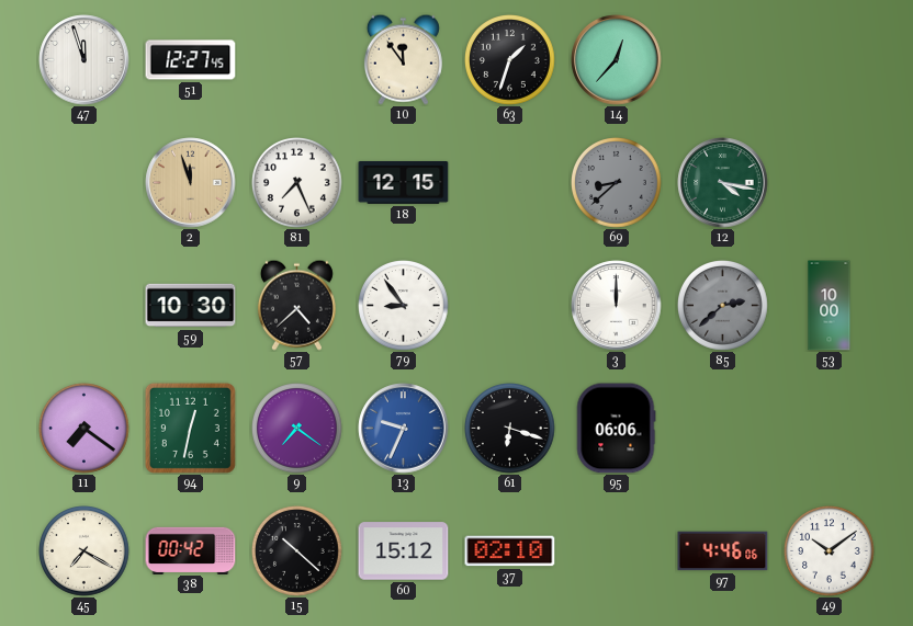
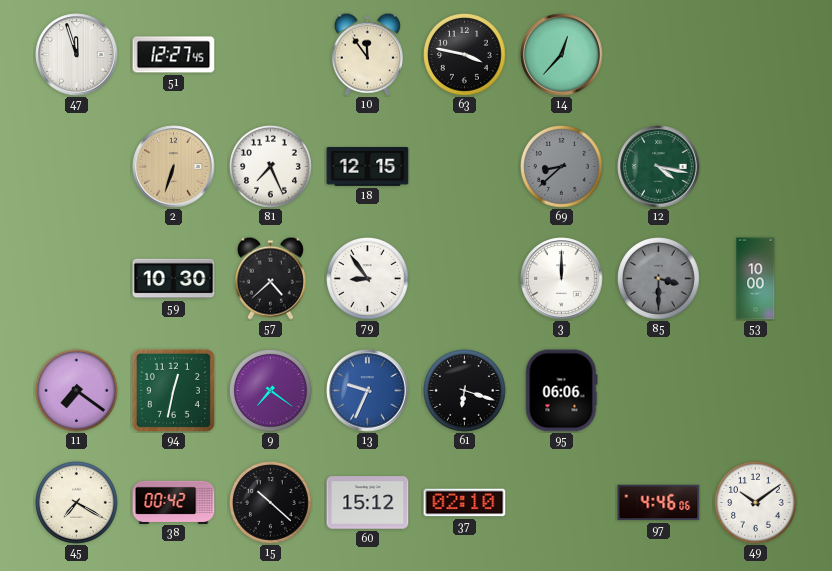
63: 1:33 -> 3:47 (465, 55)
2: 11:57 -> 6:33 (174, 167)
85: 2:38 -> 3:30 (659, 279)
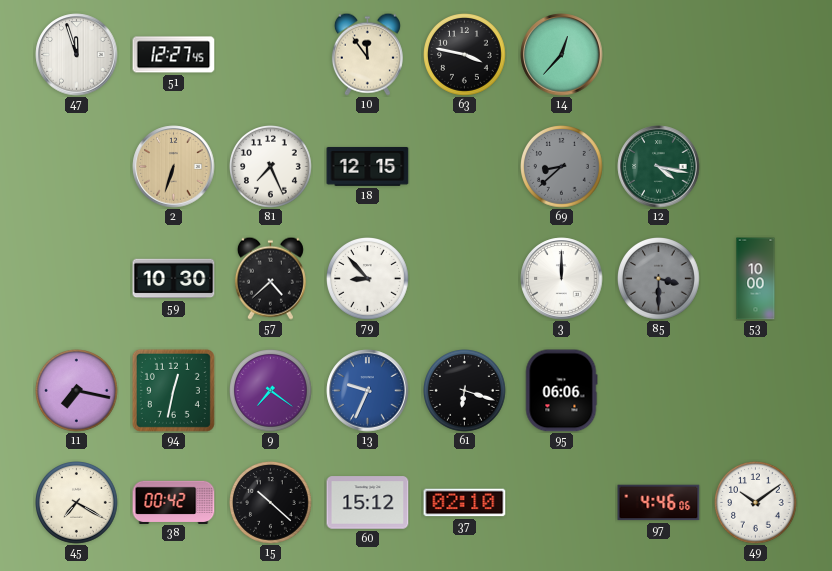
79: 8:54 -> 8:53 (368, 279)
11: 7:21 -> 7:17 (77, 391)
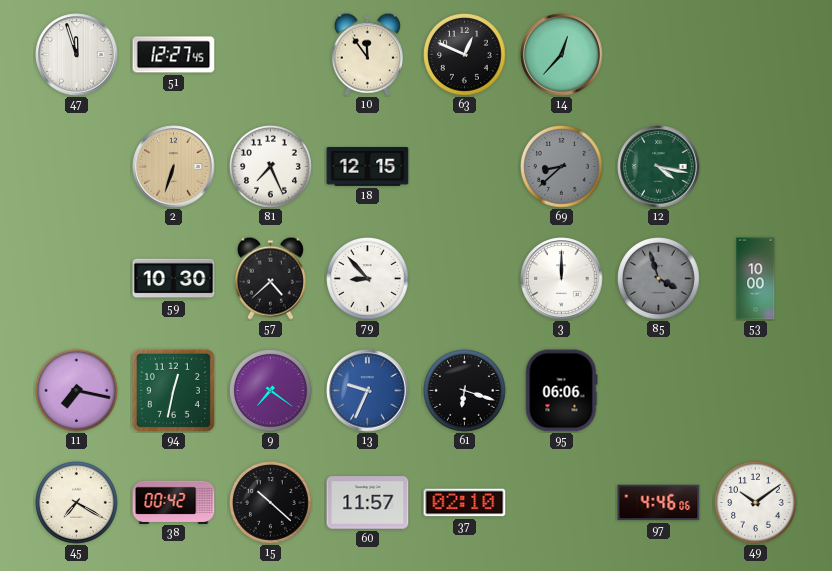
63: 3:47 -> 12:49 (465, 55)
85: 3:30 -> 3:57 (659, 279)
60: 15:12 -> 11:57 (368, 503)
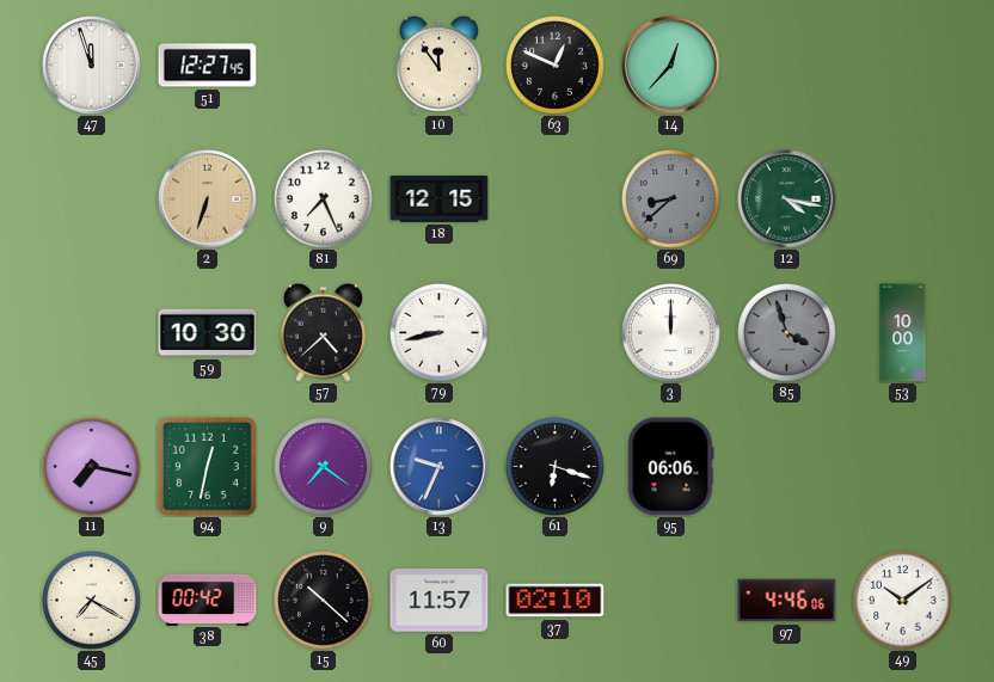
79: 8:53 -> 8:43 (440, 333)
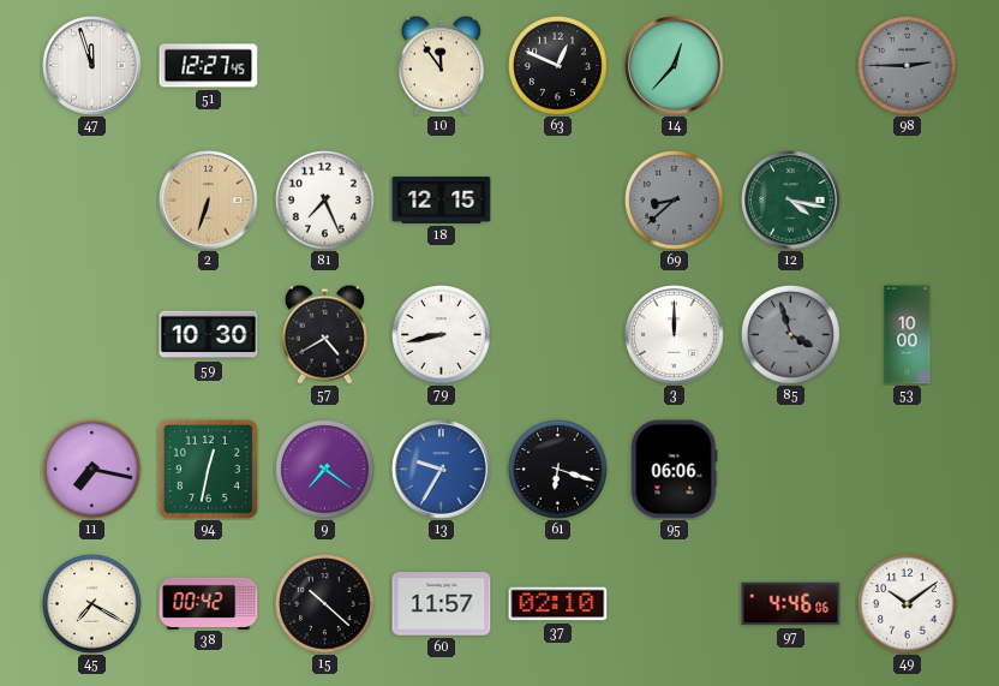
98: none -> 2:45 (908, 66)
57: 4:38 -> 4:40 (324, 334)
13: 9:34 -> 9:35 (442, 470)
